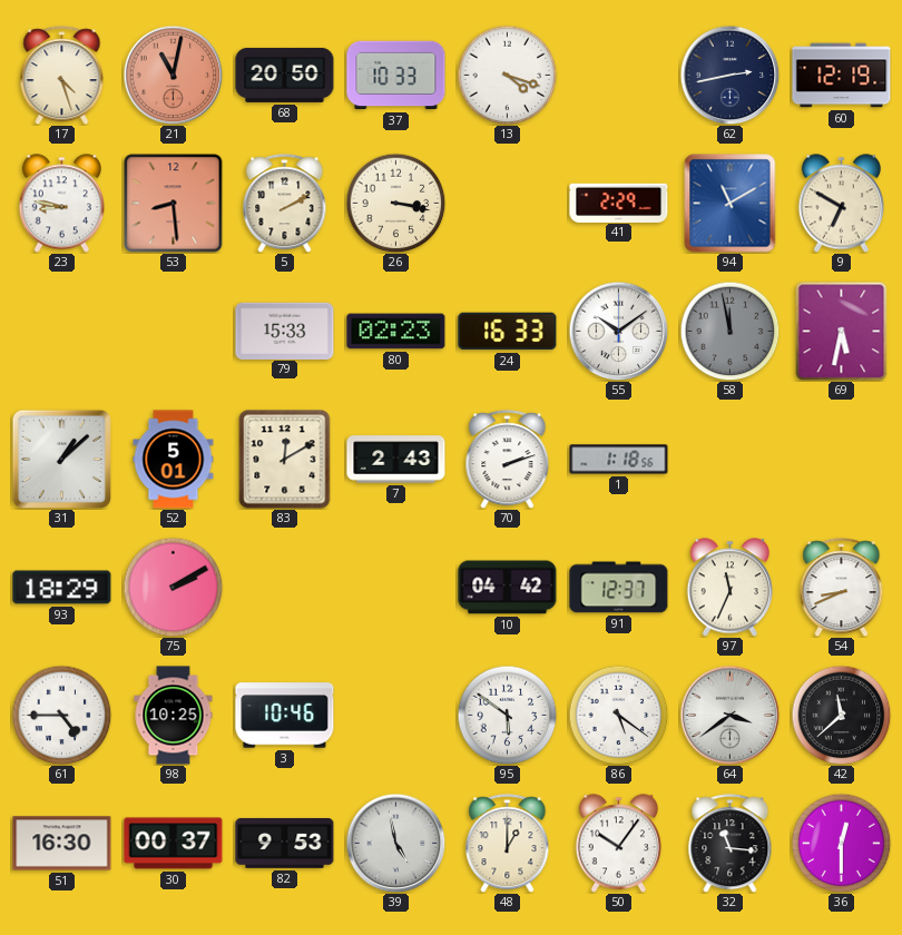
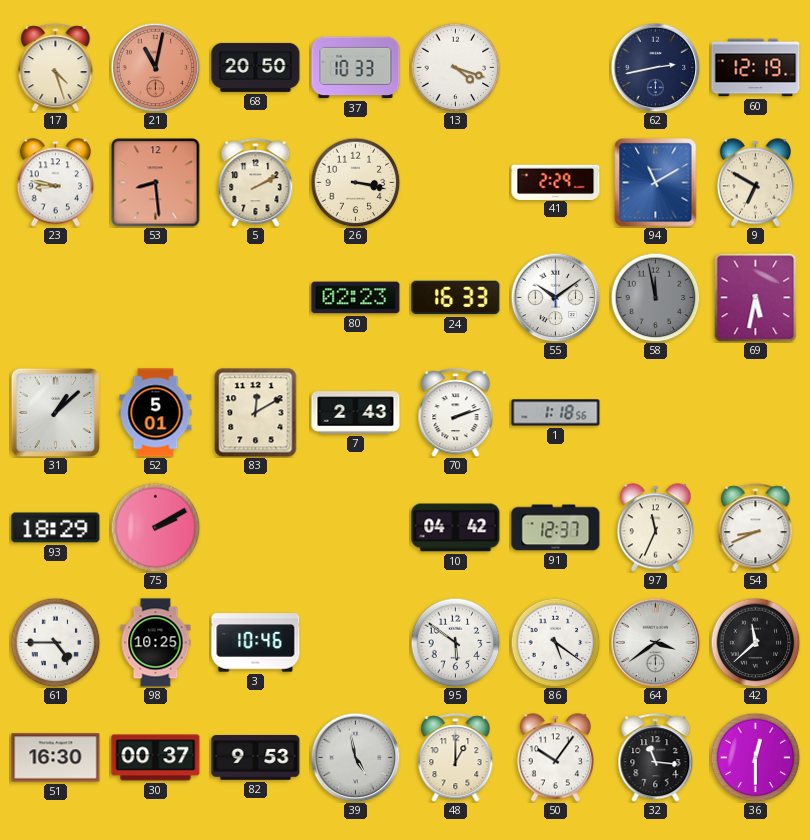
79: 15:33 -> none (285, 331)
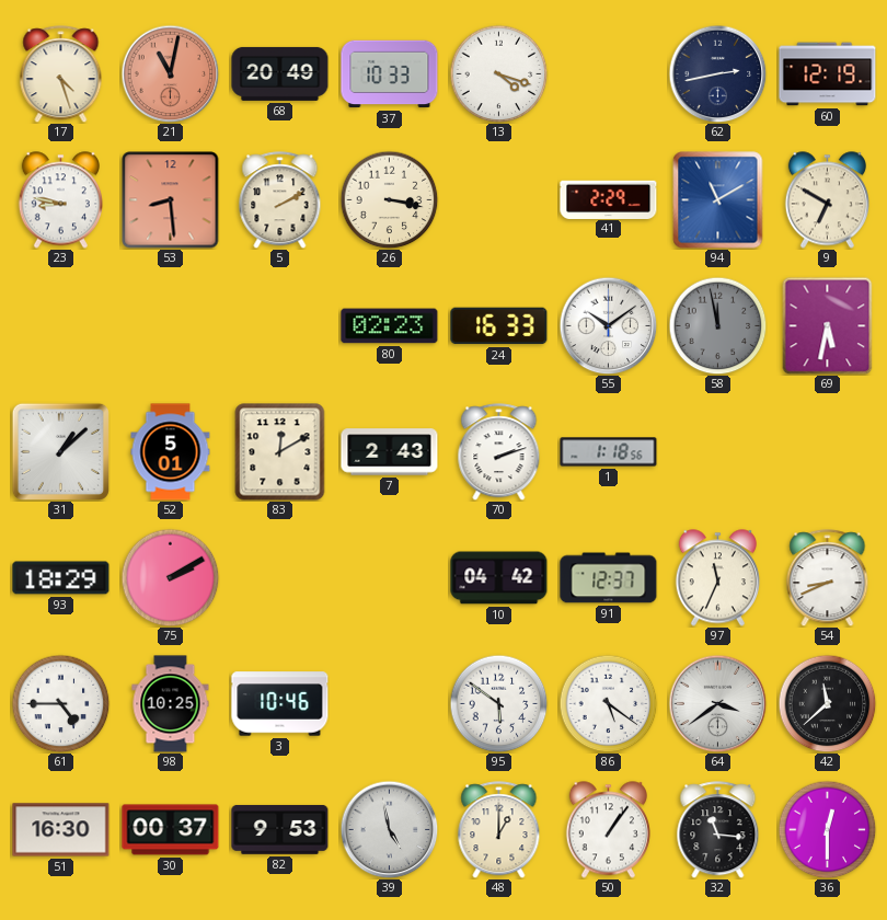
68: 20:50 -> 20:49 (280, 73)
50: 10:06 -> 1:06 (608, 830)
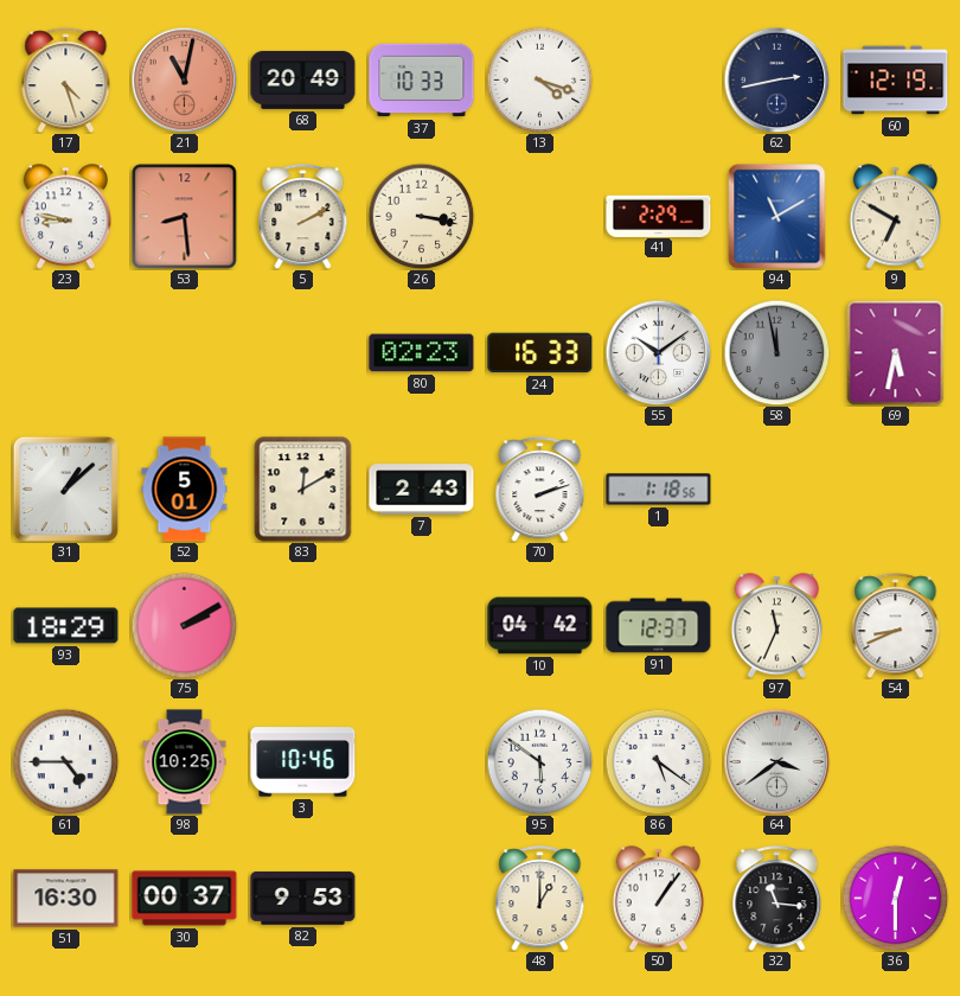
42: 11:38 -> none (827, 703)
39: 4:58 -> none (389, 829)
